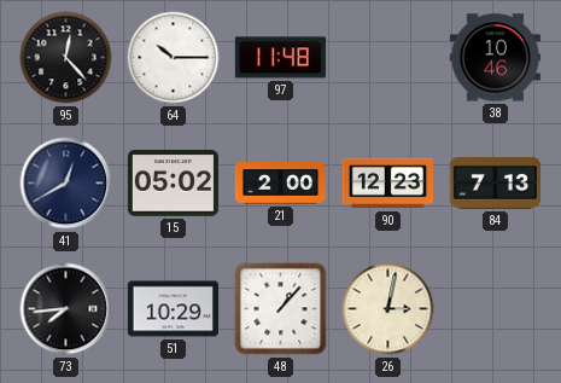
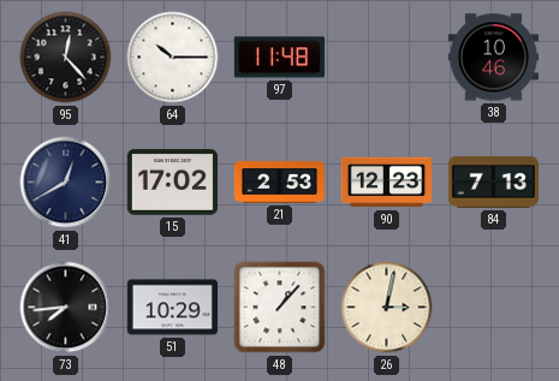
15: 05:02 -> 17:02 (172, 183)
21: 2:00 -> 2:53 (280, 183)
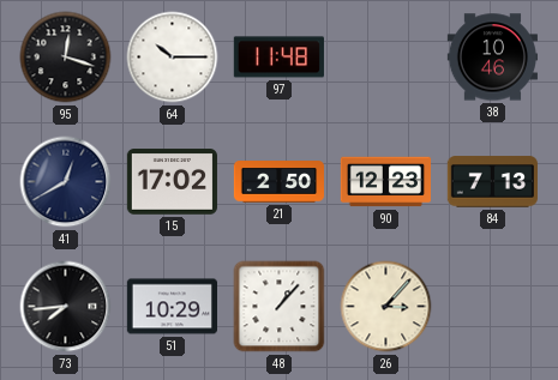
95: 12:23 -> 12:18 (66, 58)
21: 2:53 -> 2:50 (280, 182)
26: 3:02 -> 3:07 (386, 307)
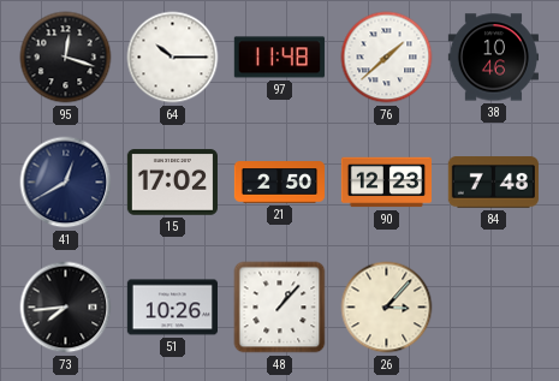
76: none -> 1:38 (387, 58)
84: 7:13 -> 7:48 (493, 183)
51: 10:29 -> 10:26 (172, 308)
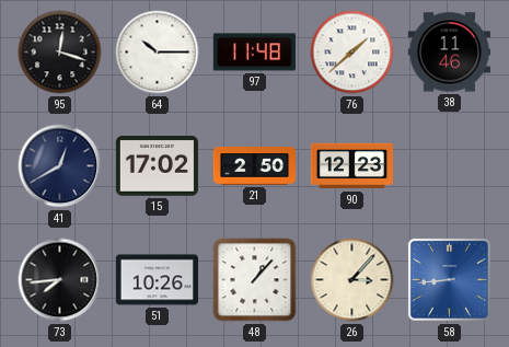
38: 10:46 -> 11:46 (449, 53)
84: 7:48 -> none (493, 183)
58: none -> 8:44 (449, 279)
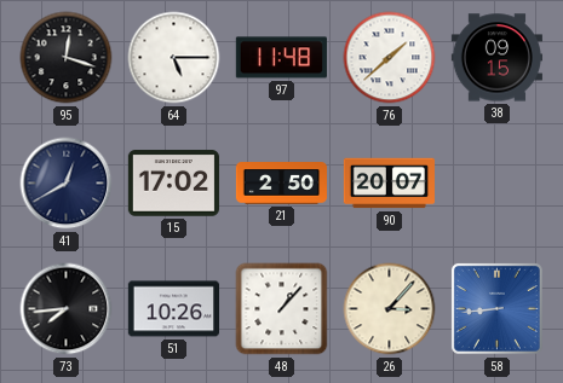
64: 10:15 -> 5:15 (174, 58)
38: 11:46 -> 09:15 (496, 58)
90: 12:23 -> 20:07 (389, 184)
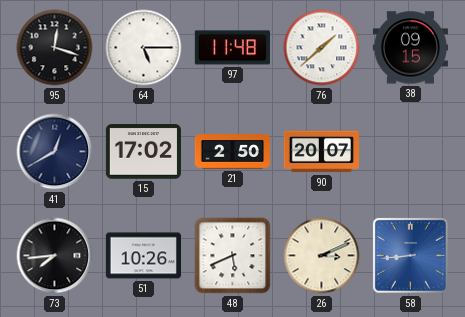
48: 1:07 -> 5:41 (233, 256)
26: 3:07 -> 3:11 (322, 256)
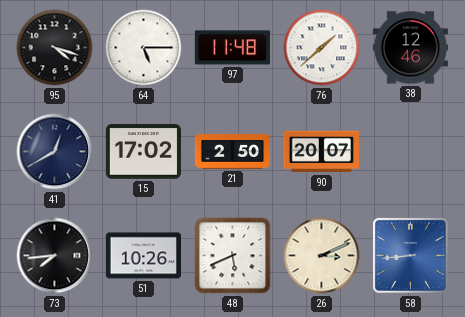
95: 12:18 -> 4:18 (55, 48)
38: 09:15 -> 12:46 (410, 48)
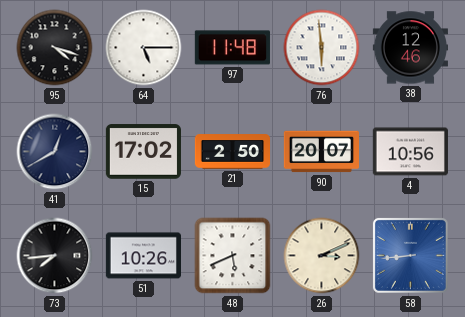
76: 1:38 -> 5:59 (322, 48)
4: none -> 10:56 (410, 152)
